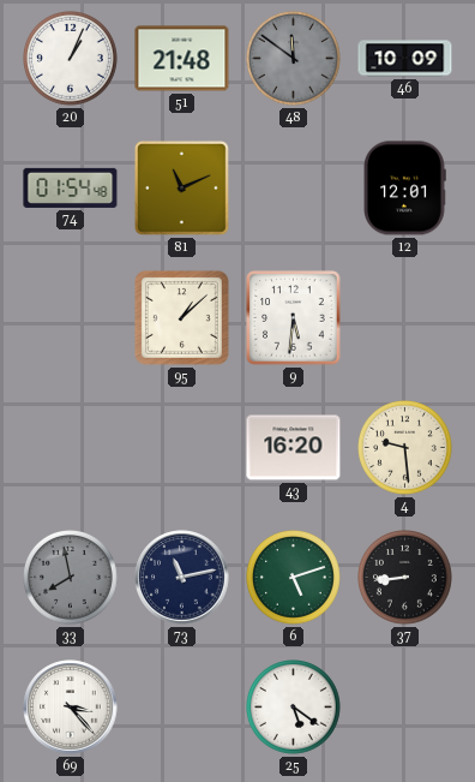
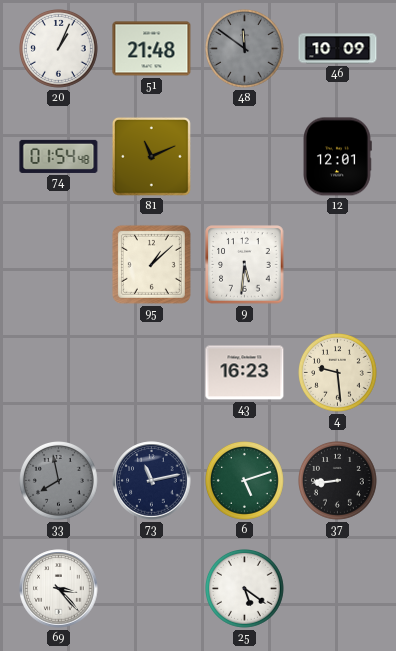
43: 16:20 -> 16:23 (245, 373)
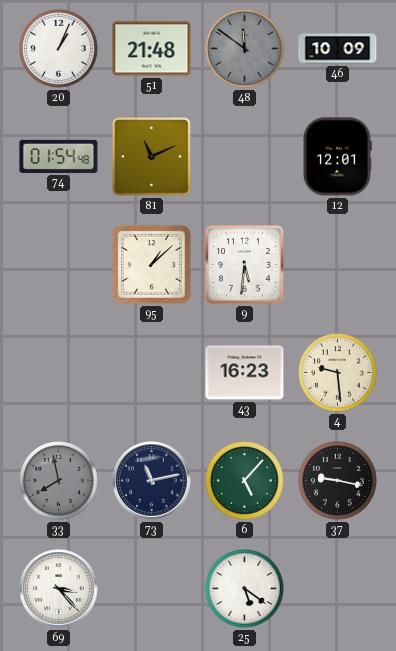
6: 5:12 -> 5:07 (245, 481)
37: 8:44 -> 9:17 (338, 481)
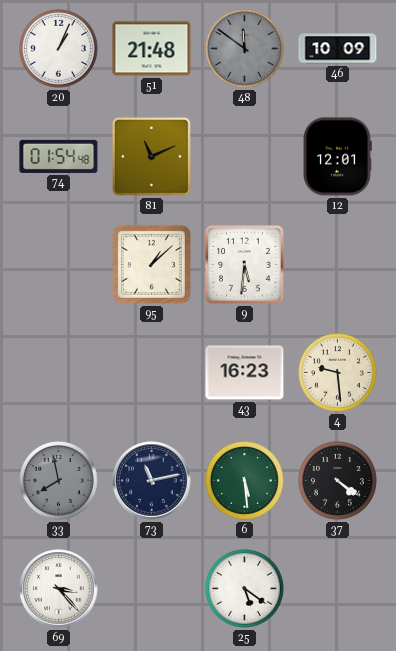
6: 5:07 -> 5:29 (245, 481)
37: 9:17 -> 4:21 (338, 481)
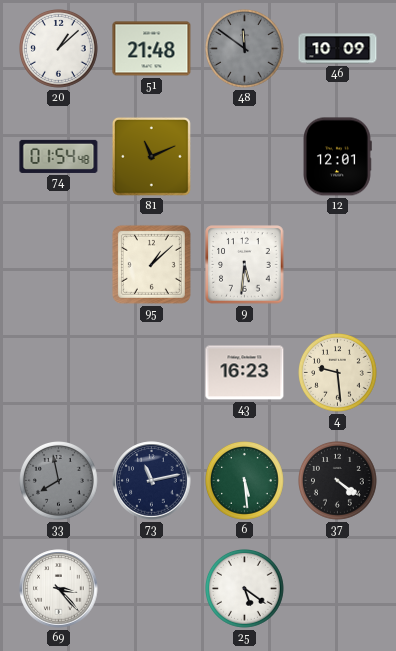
20: 1:04 -> 1:08 (59, 49)
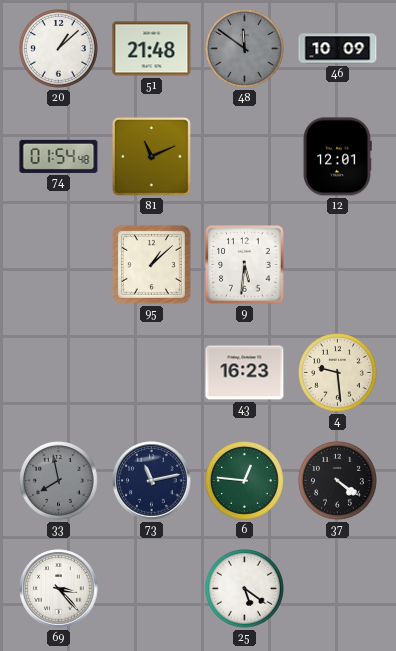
6: 5:29 -> 12:46 (245, 481)
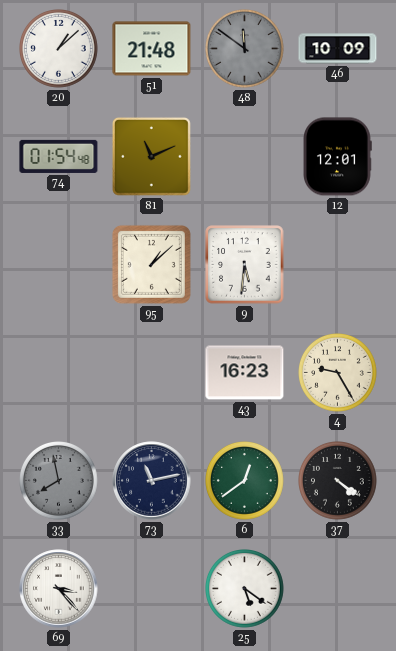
4: 9:29 -> 9:25 (338, 373)
6: 12:46 -> 12:39 (245, 481)
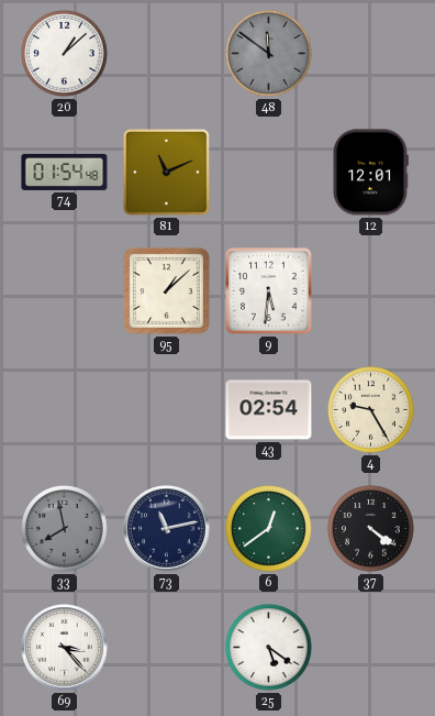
51: 21:48 -> none (152, 49)
46: 10:09 -> none (338, 49)
43: 16:23 -> 02:54 (269, 410)
